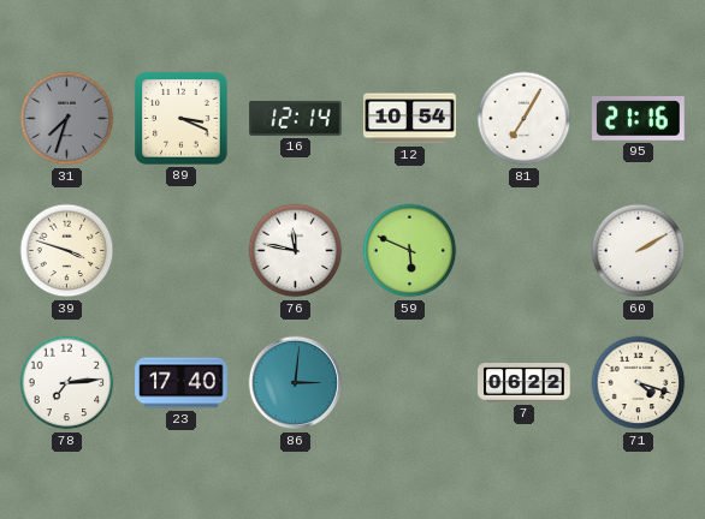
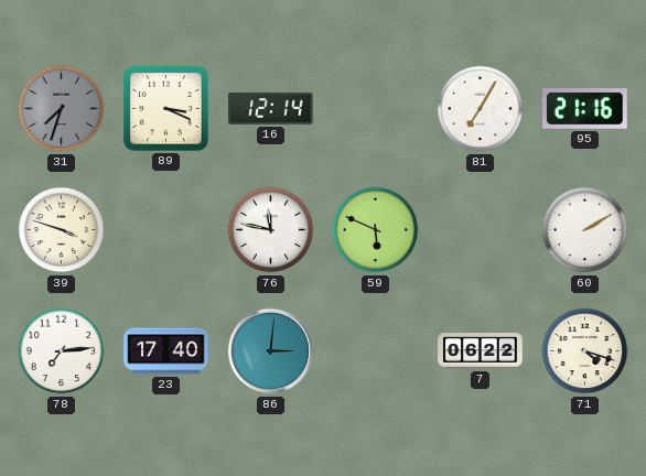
12: 10:54 -> none (410, 119)
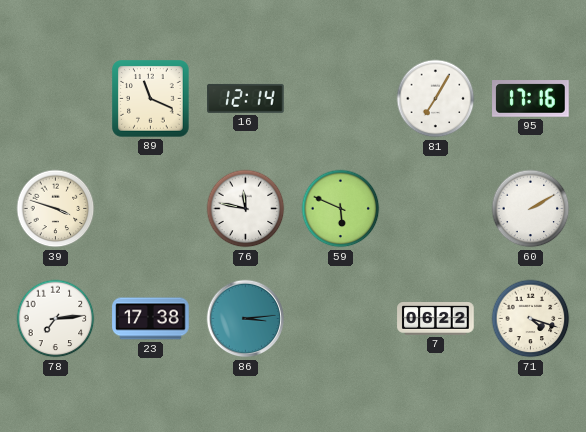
31: 7:33 -> none (62, 109)
89: 3:19 -> 11:19 (151, 99)
95: 21:16 -> 17:16 (531, 99)
23: 17:40 -> 17:38 (151, 319)
86: 3:01 -> 3:14 (246, 319)
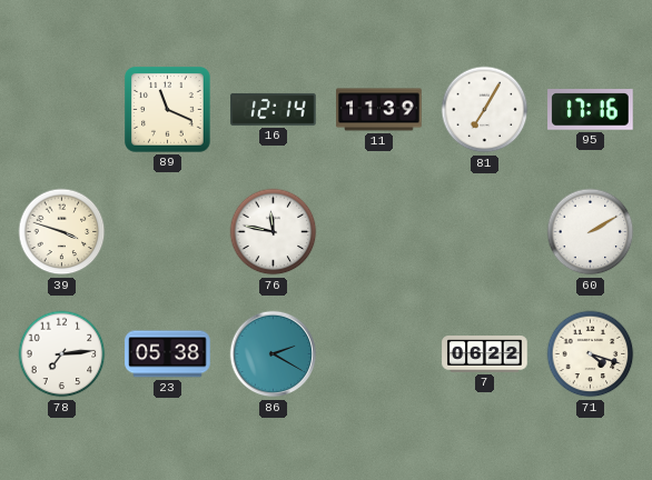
11: none -> 11:39 (379, 110)
59: 5:49 -> none (341, 209)
23: 17:38 -> 05:38 (168, 354)
86: 3:14 -> 2:20 (274, 354)
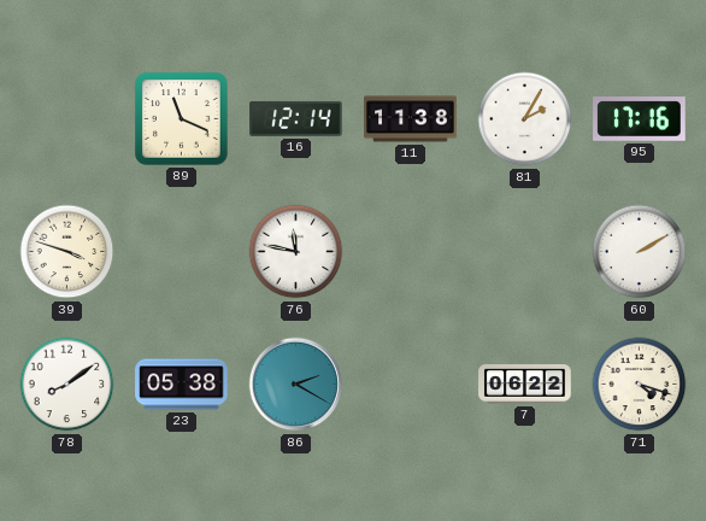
11: 11:39 -> 11:38 (411, 119)
81: 7:05 -> 2:05 (525, 119)
78: 7:14 -> 8:09 (67, 385)
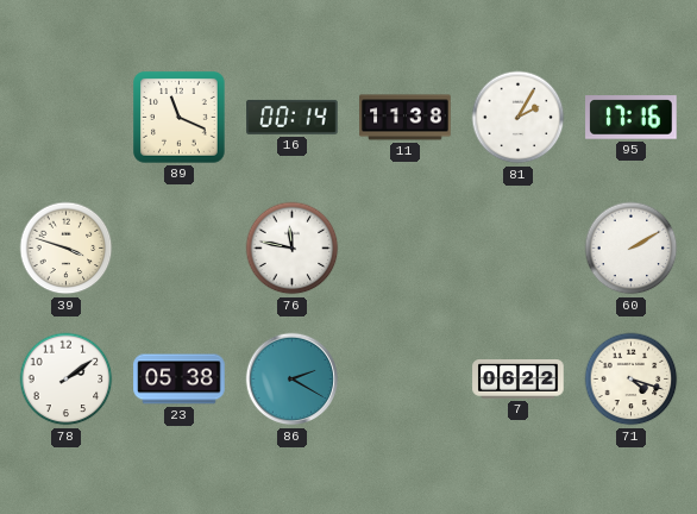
16: 12:14 -> 00:14 (293, 117)
78: 8:09 -> 2:09 (67, 380)
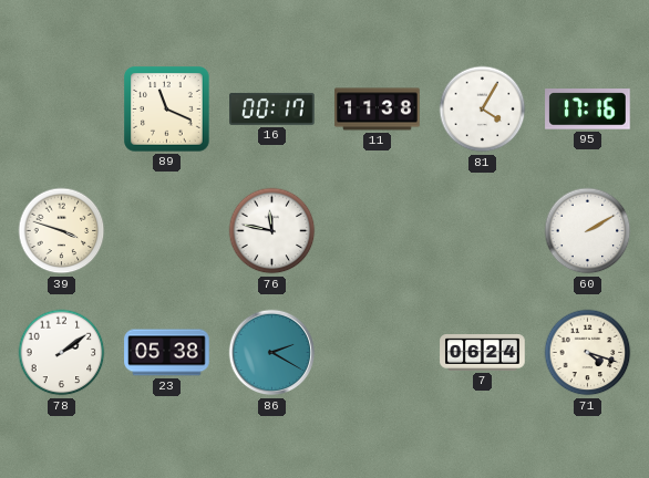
16: 00:14 -> 00:17 (272, 108)
81: 2:05 -> 4:05 (483, 110)
7: 06:22 -> 06:24 (483, 353)
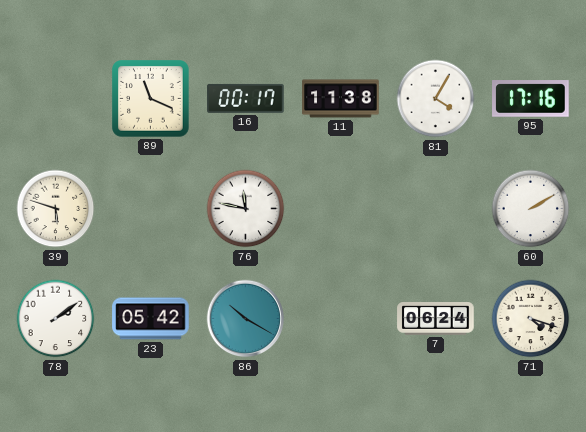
39: 3:48 -> 5:48 (56, 209)
23: 05:38 -> 05:42 (151, 319)
86: 2:20 -> 10:20 (246, 319)
